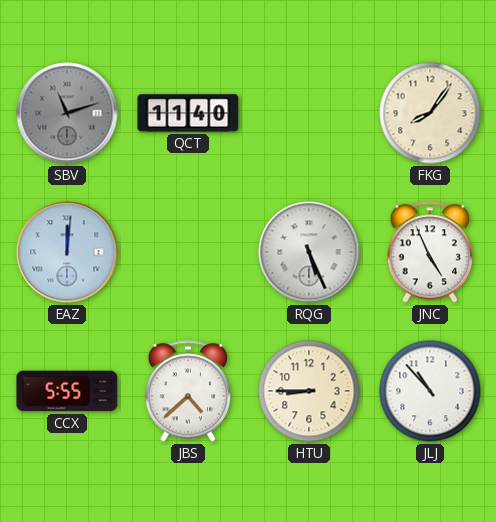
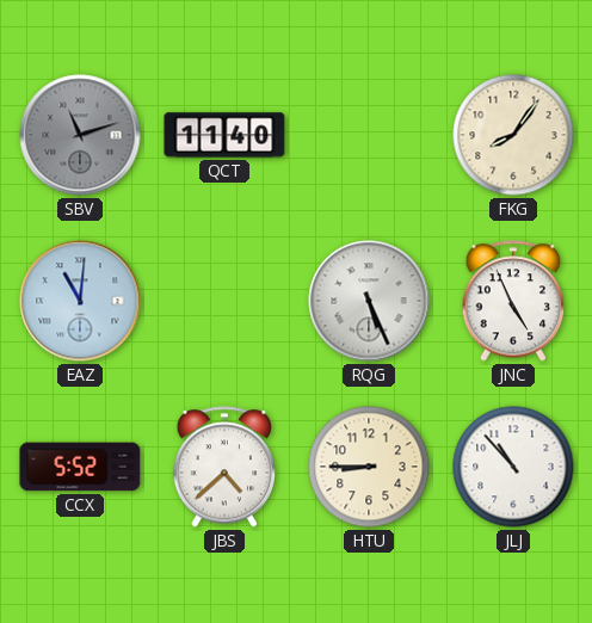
EAZ: 12:01 -> 11:01 (80, 301)
CCX: 5:55 -> 5:52 (80, 467)
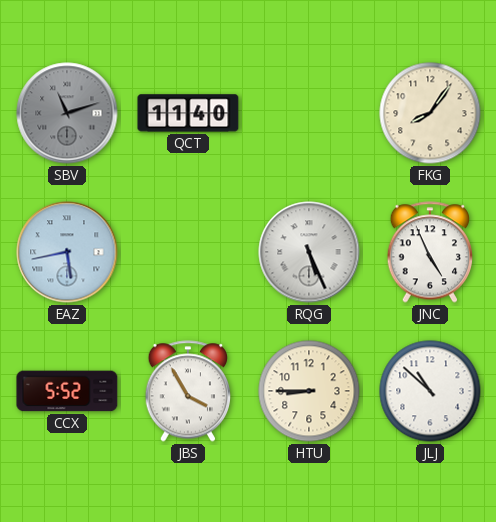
EAZ: 11:01 -> 5:43 (67, 252)
JBS: 4:38 -> 3:55 (188, 391)
JLJ: 10:53 -> 10:52 (430, 391)
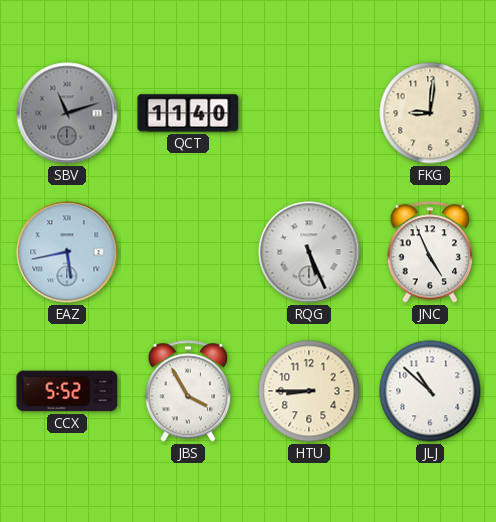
FKG: 8:06 -> 9:01 (430, 113)
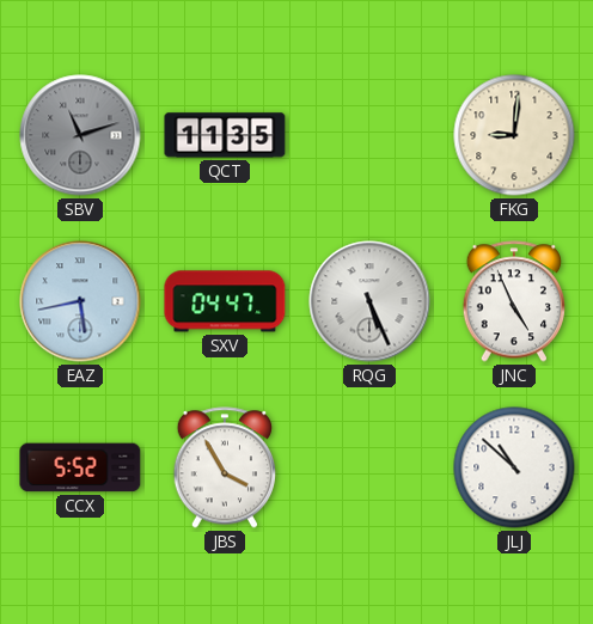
QCT: 11:40 -> 11:35 (225, 135)
SXV: none -> 04:47 (225, 301)
HTU: 8:45 -> none (309, 391)
